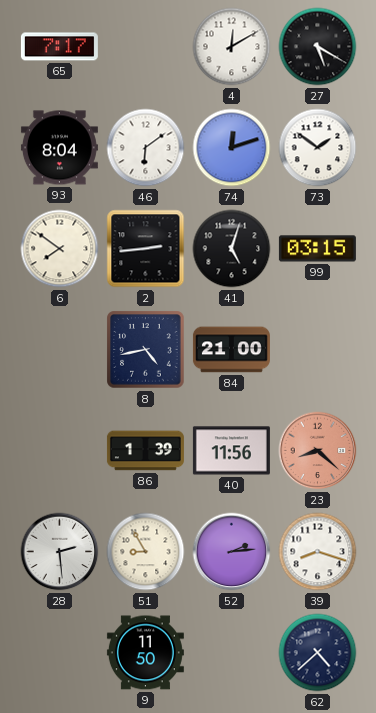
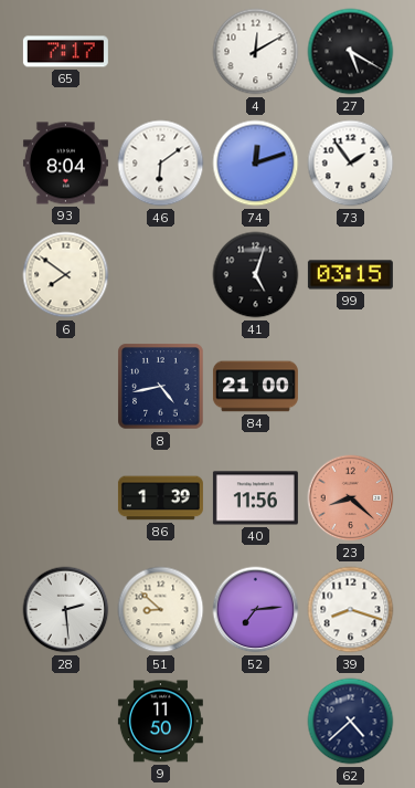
73: 1:51 -> 1:54 (351, 164)
2: 2:44 -> none (146, 249)
51: 8:55 -> 8:52 (161, 610)
52: 2:14 -> 7:14 (256, 610)
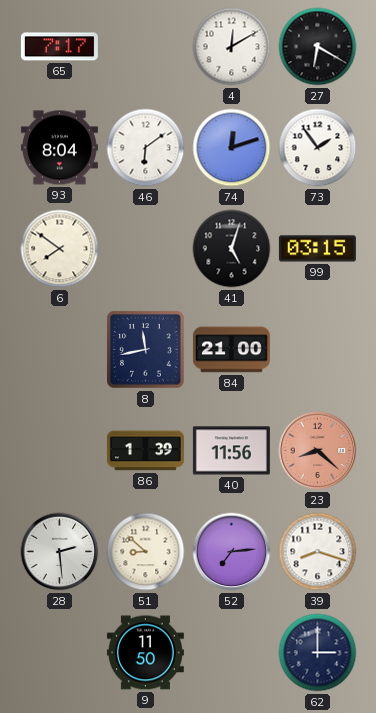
27: 5:20 -> 6:20 (318, 47)
8: 4:43 -> 11:43 (146, 350)
62: 4:38 -> 3:00 (318, 653)
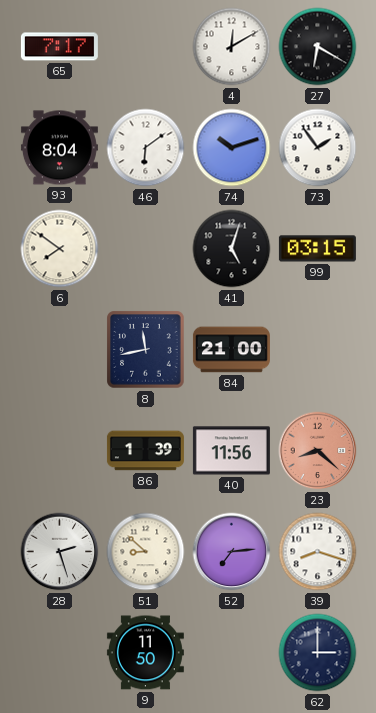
74: 12:12 -> 10:12 (232, 148)
28: 2:29 -> 2:27 (60, 552)
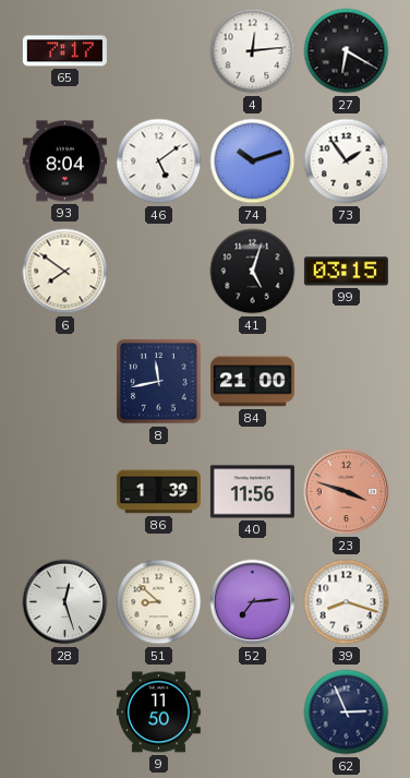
4: 12:10 -> 12:14 (253, 51)
46: 6:09 -> 5:09 (159, 161)
23: 8:22 -> 3:48 (347, 492)
28: 2:27 -> 12:27 (65, 602)
62: 3:00 -> 2:56 (347, 713)
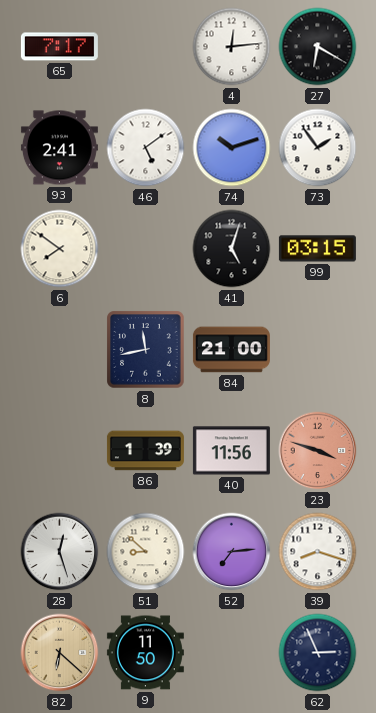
93: 8:04 -> 2:41 (59, 148)
82: none -> 6:22 (60, 653)
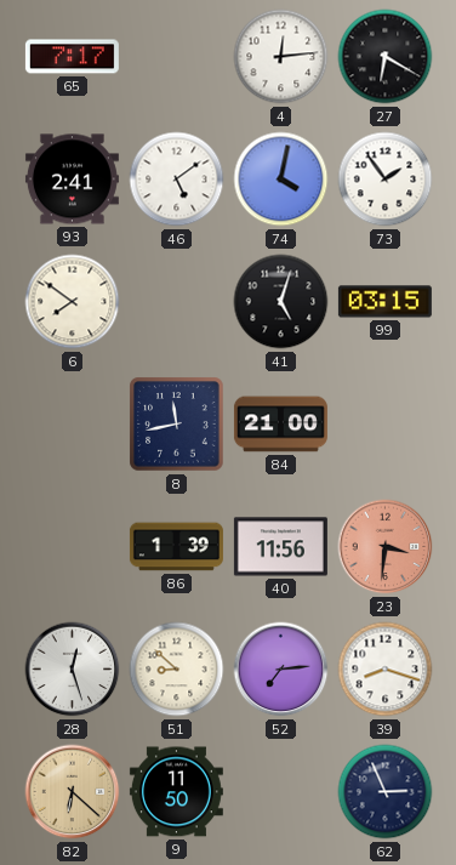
74: 10:12 -> 4:02 (281, 180)
23: 3:48 -> 3:31 (386, 547)
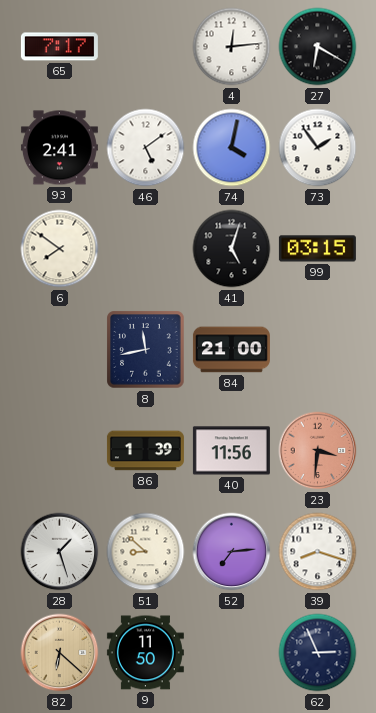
28: 12:27 -> 1:27 (60, 552)
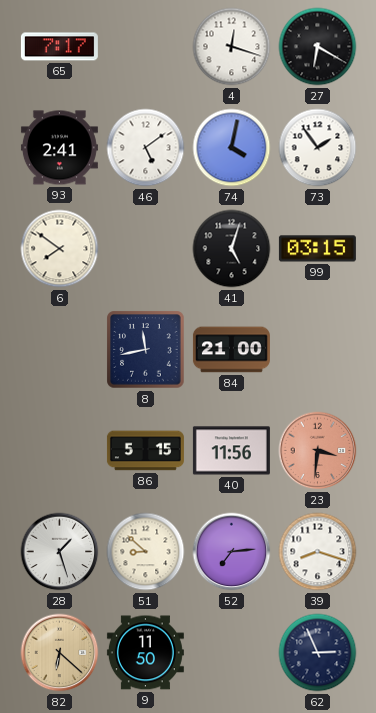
4: 12:14 -> 12:18 (232, 47)
86: 1:39 -> 5:15 (145, 451)
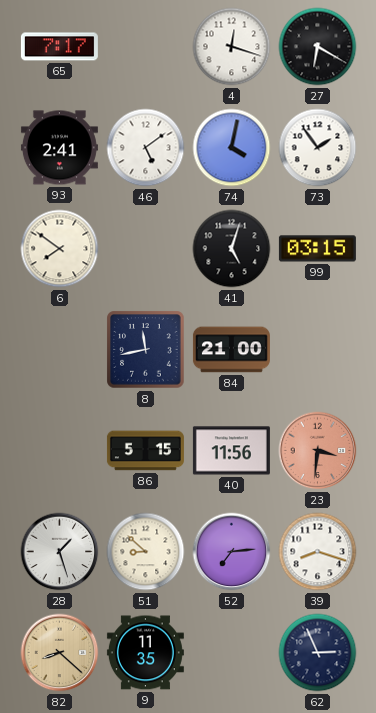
82: 6:22 -> 8:22 (60, 653)
9: 11:50 -> 11:35 (145, 653)
